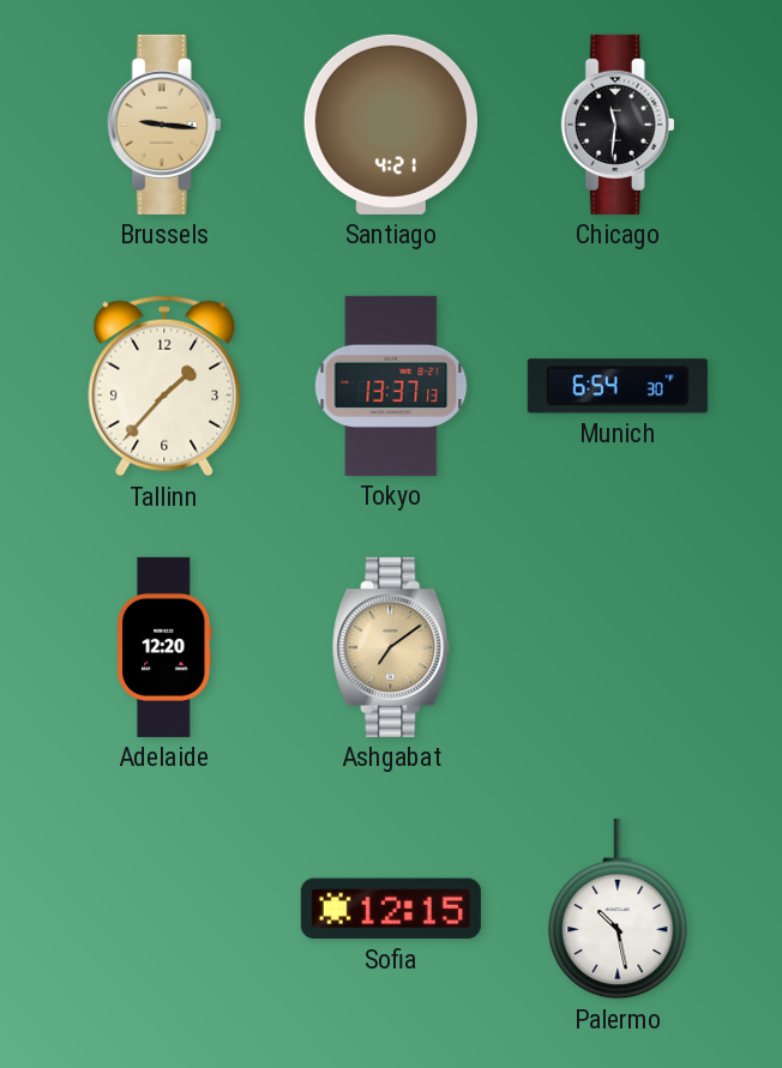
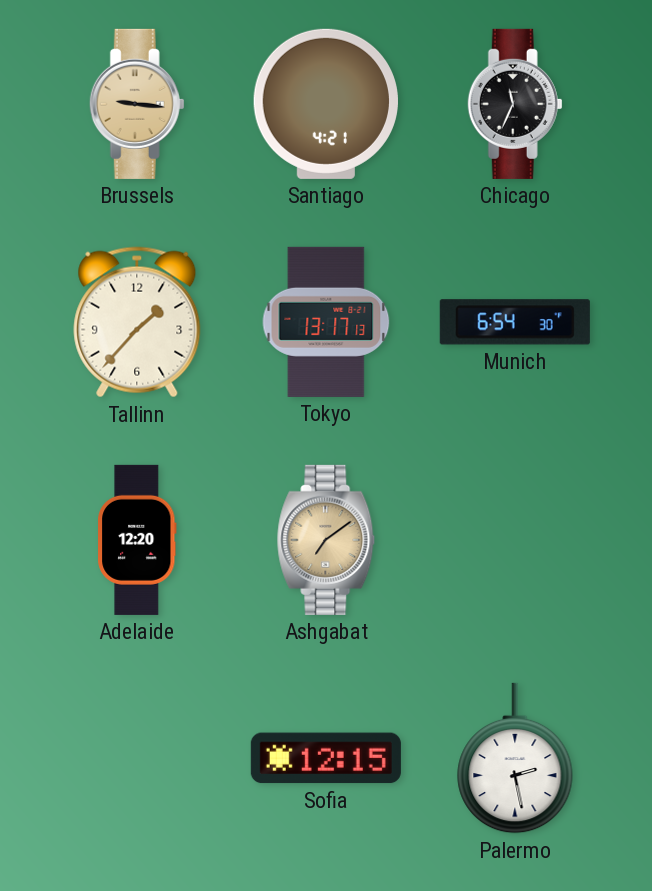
Chicago: 11:31 -> 11:34 (515, 104)
Tokyo: 13:37 -> 13:17 (326, 322)
Palermo: 10:28 -> 2:28 (515, 758)
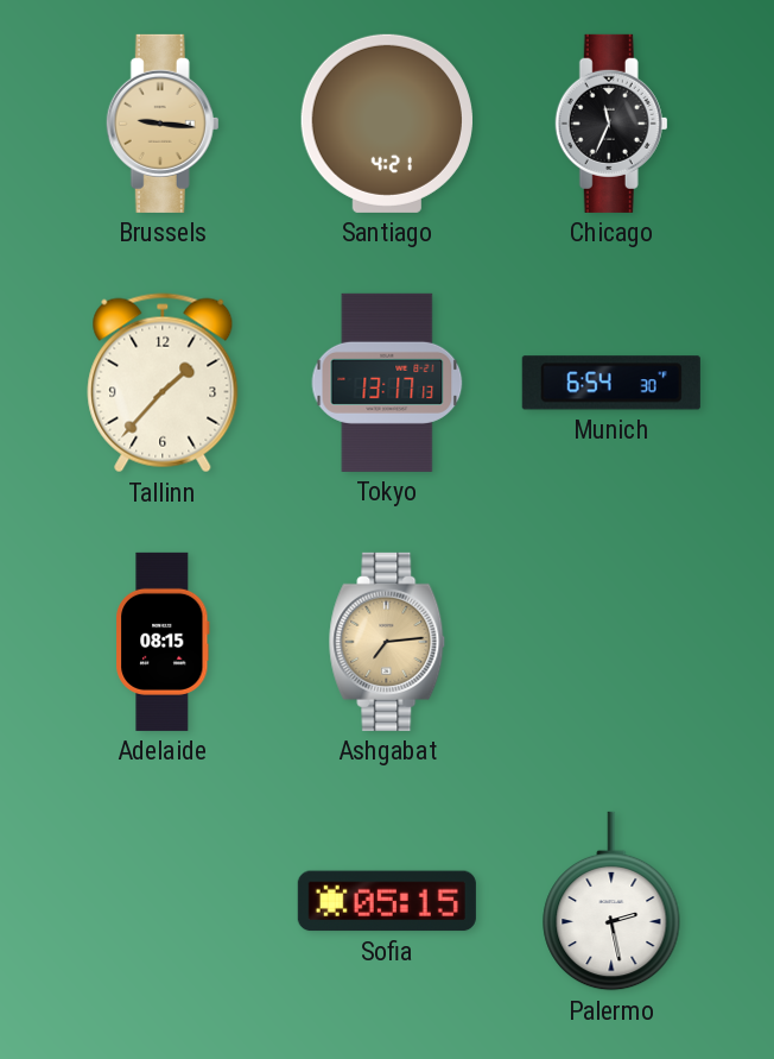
Adelaide: 12:20 -> 08:15 (164, 642)
Ashgabat: 7:09 -> 7:14 (387, 642)
Sofia: 12:15 -> 05:15 (387, 901)
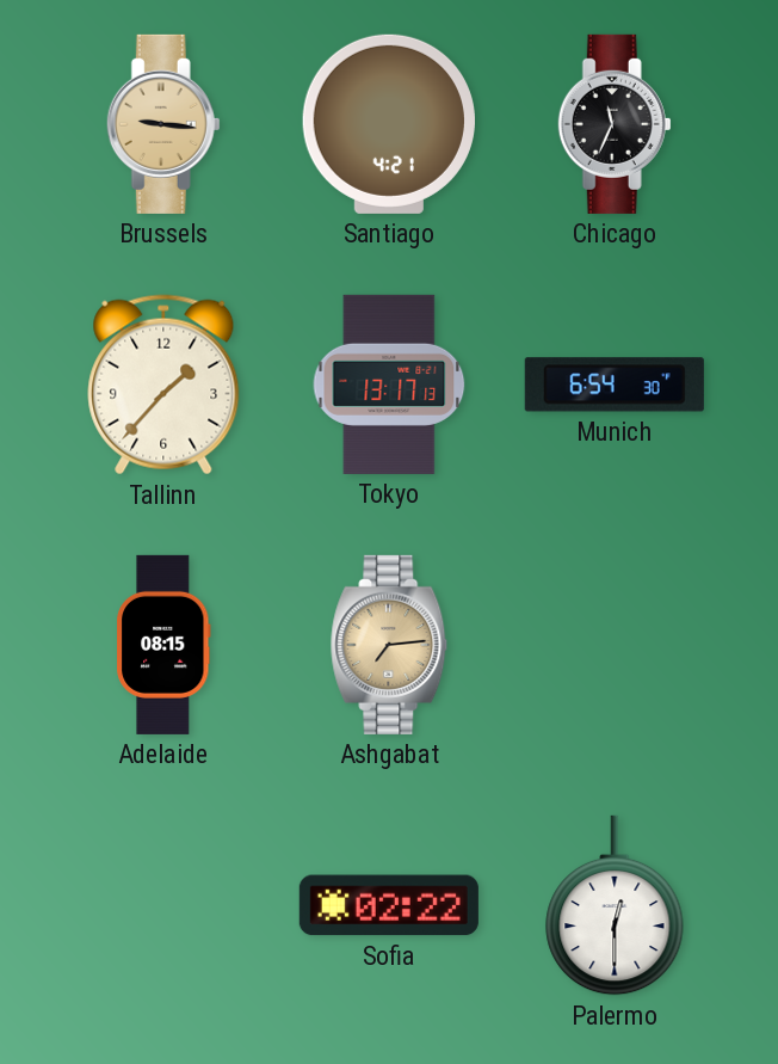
Sofia: 05:15 -> 02:22 (389, 905)
Palermo: 2:28 -> 12:30 (615, 905)
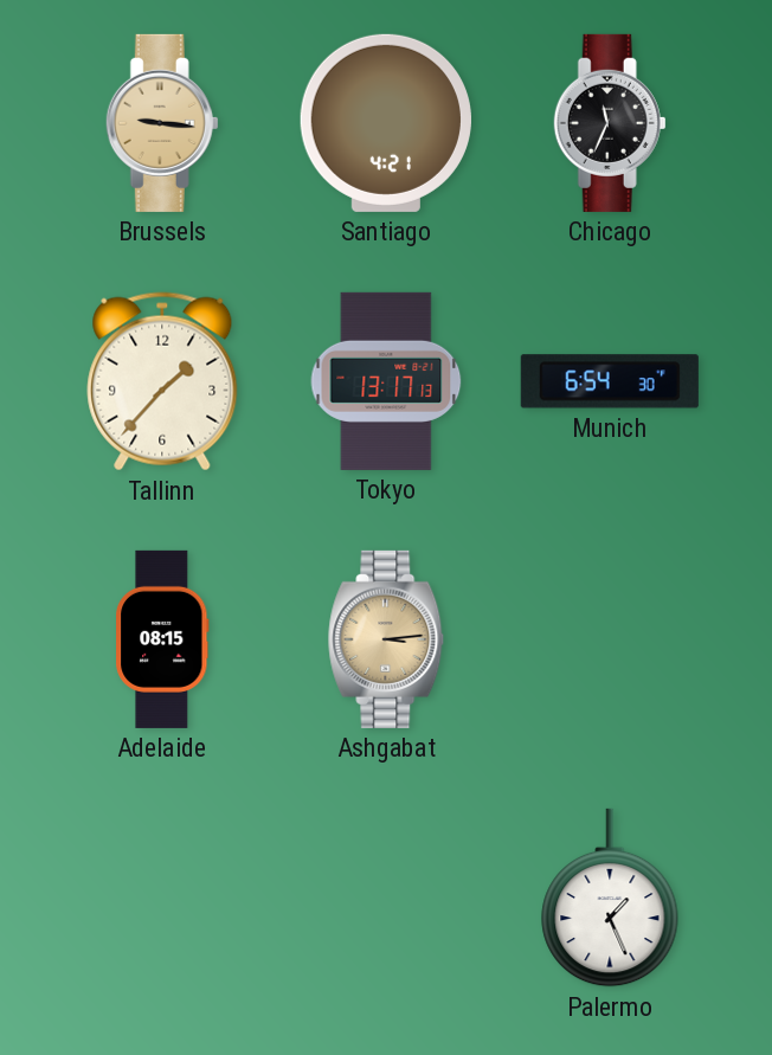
Ashgabat: 7:14 -> 3:14 (386, 639)
Sofia: 02:22 -> none (389, 905)
Palermo: 12:30 -> 1:26 (610, 898)
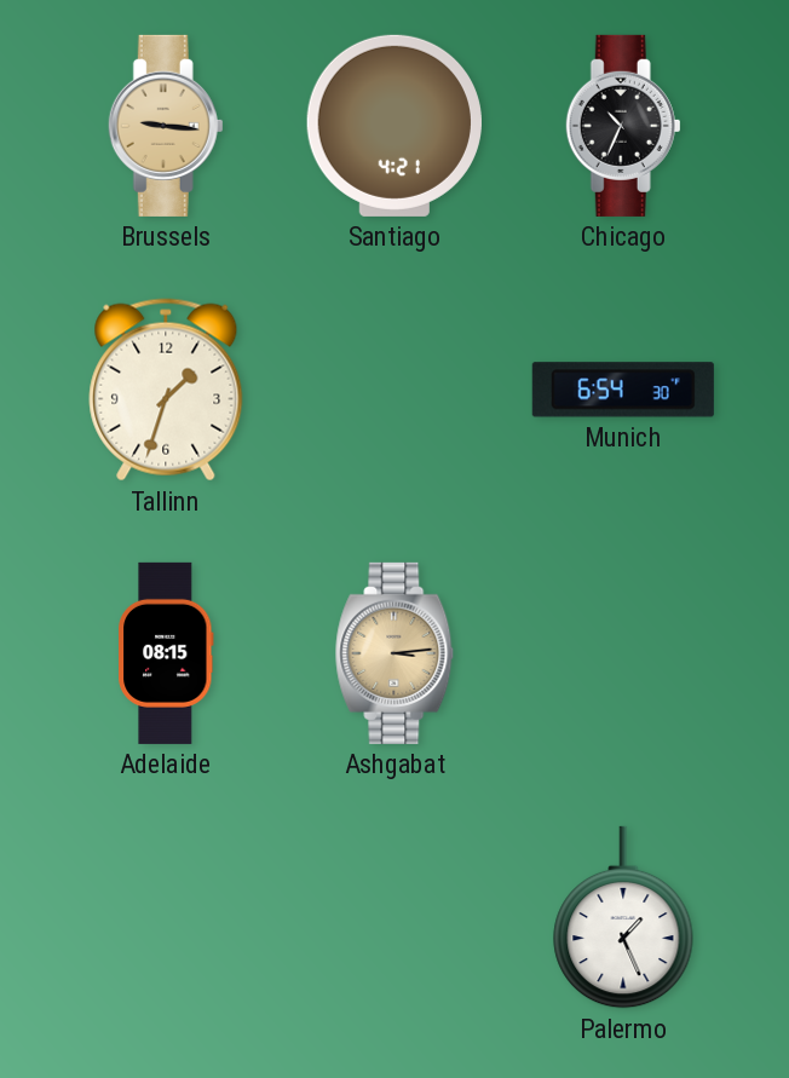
Chicago: 11:34 -> 10:34 (623, 126)
Tallinn: 1:37 -> 1:33 (166, 390)
Tokyo: 13:17 -> none (386, 381)
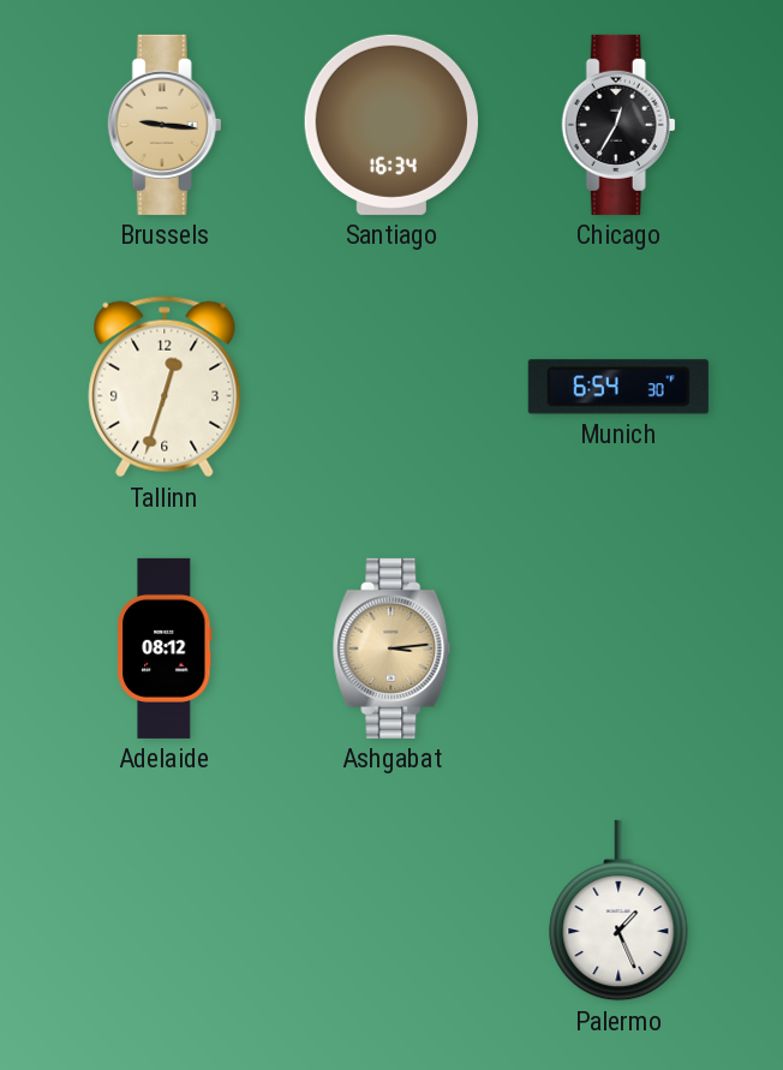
Santiago: 4:21 -> 16:34 (391, 125)
Chicago: 10:34 -> 12:35 (618, 125)
Tallinn: 1:33 -> 12:33 (165, 387)
Adelaide: 08:15 -> 08:12 (166, 648)
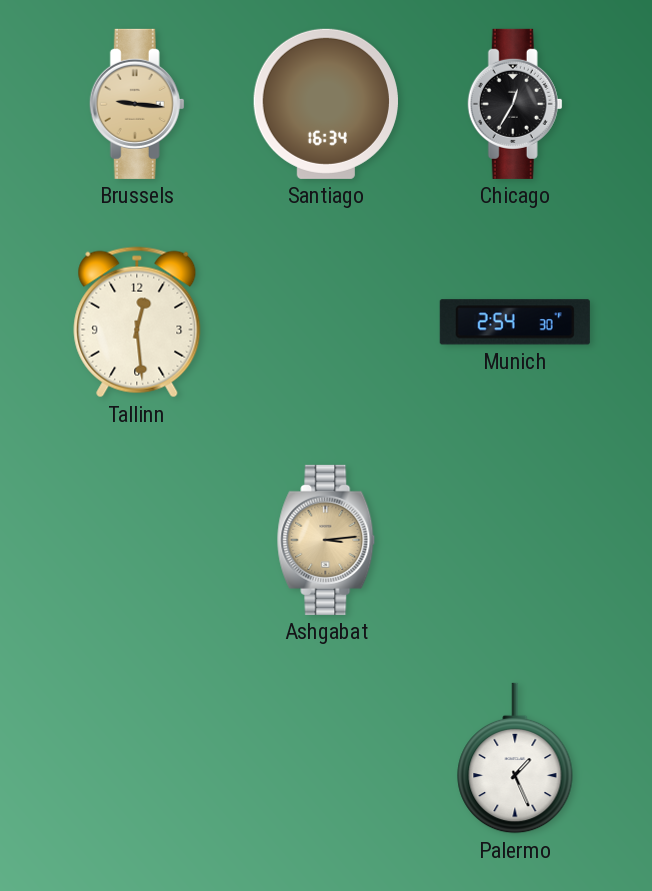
Tallinn: 12:33 -> 12:29 (137, 322)
Munich: 6:54 -> 2:54 (515, 322)
Adelaide: 08:12 -> none (166, 648)
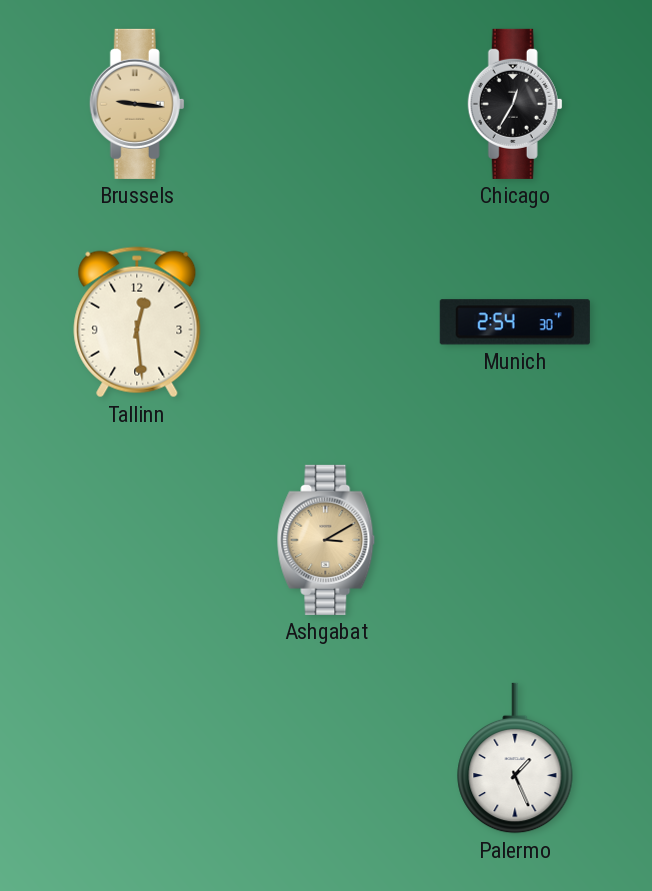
Santiago: 16:34 -> none (326, 104)
Ashgabat: 3:14 -> 3:10 (326, 540)
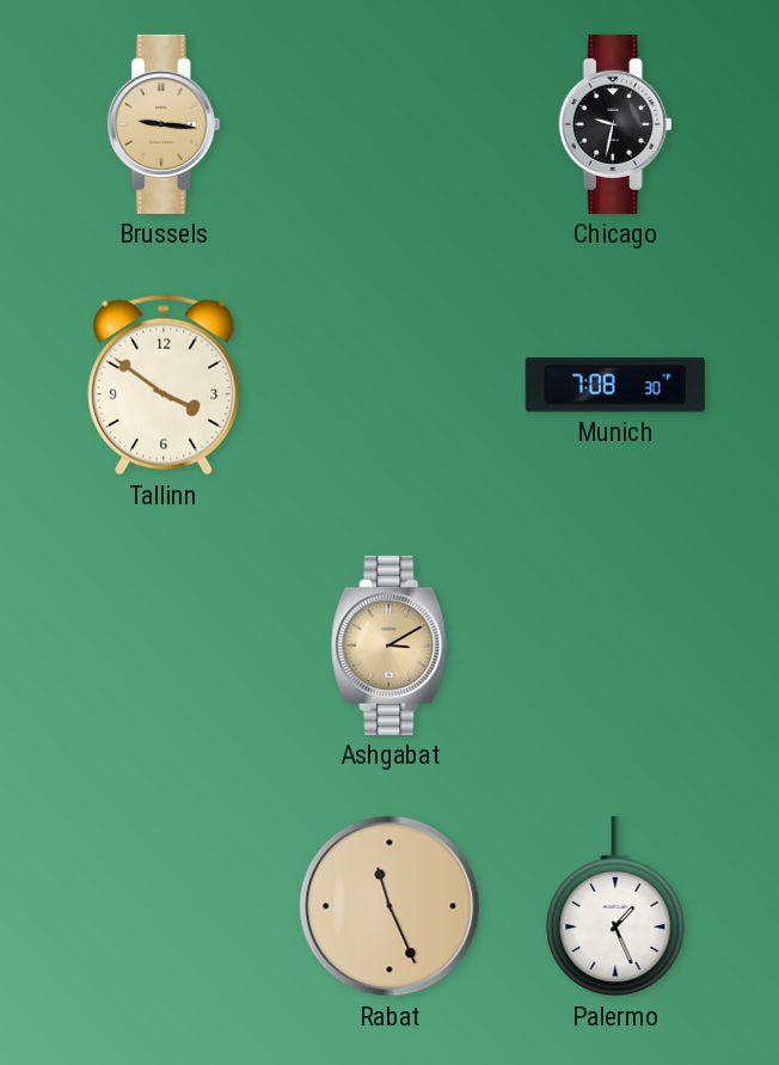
Chicago: 12:35 -> 9:32 (615, 124)
Tallinn: 12:29 -> 3:51 (164, 385)
Munich: 2:54 -> 7:08 (615, 385)
Rabat: none -> 11:26 (390, 906)
